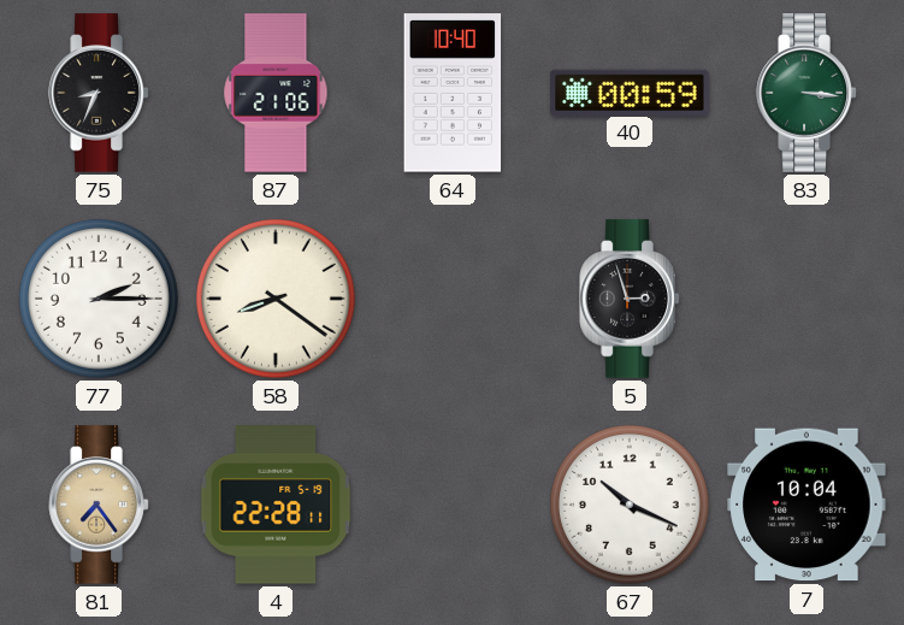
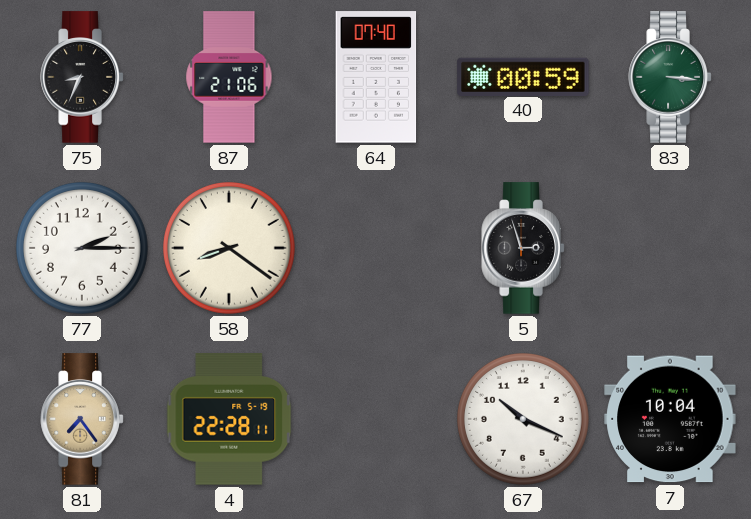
64: 10:40 -> 07:40 (376, 77)
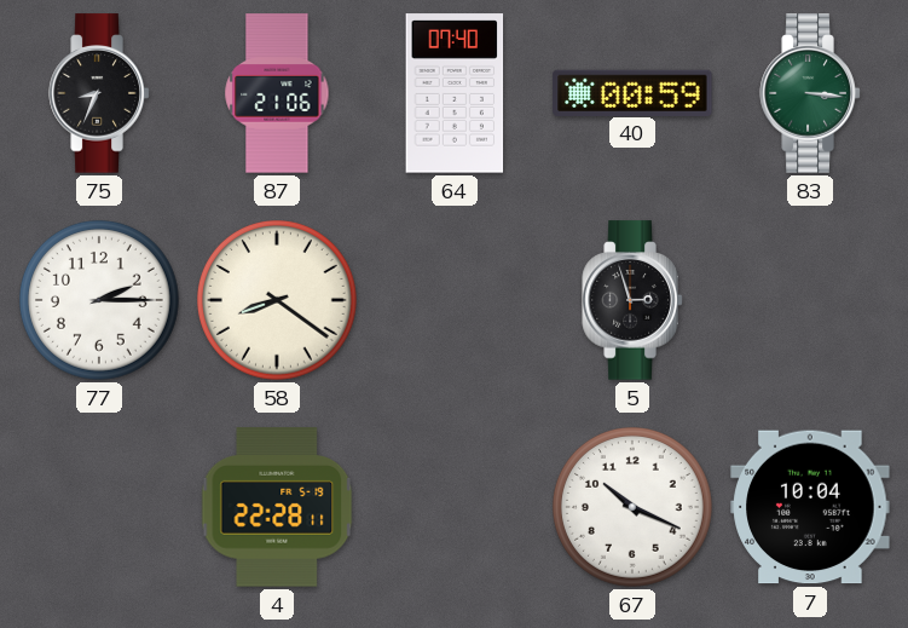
81: 7:24 -> none (82, 419)
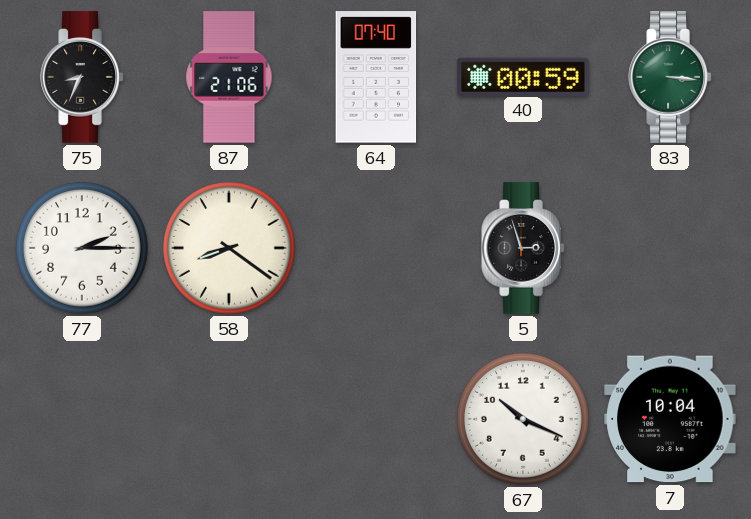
4: 22:28 -> none (277, 507)
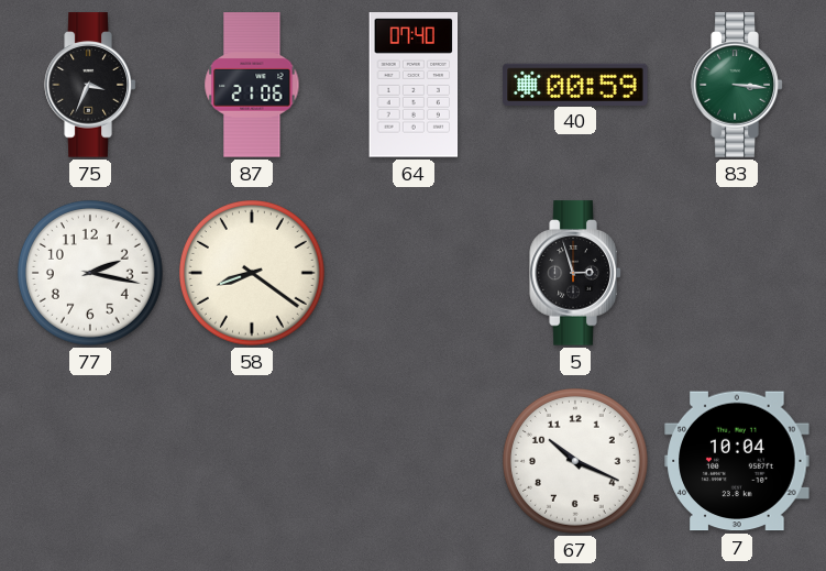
75: 8:34 -> 3:34 (90, 85)
77: 2:15 -> 2:17 (91, 274)
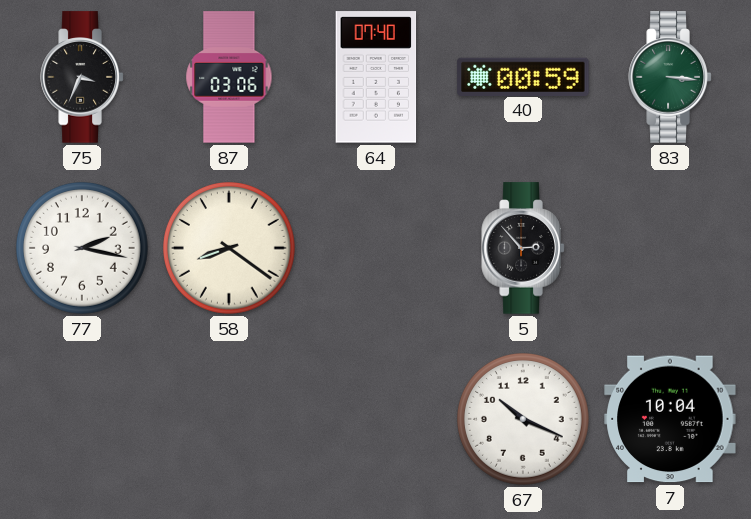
87: 21:06 -> 03:06 (229, 77)
5: 2:57 -> 2:53 (523, 248)
